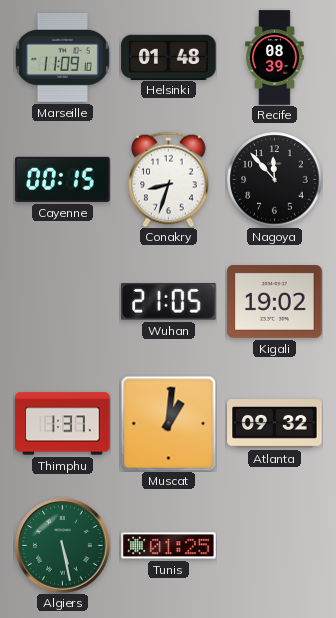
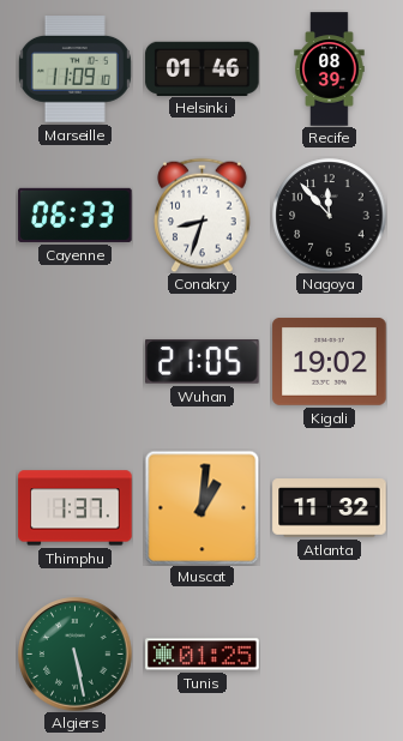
Helsinki: 01:48 -> 01:46 (203, 68)
Cayenne: 00:15 -> 06:33 (76, 215)
Atlanta: 09:32 -> 11:32 (330, 508)
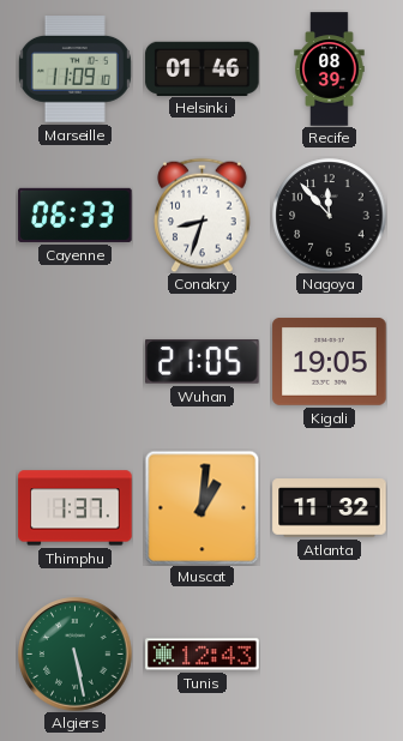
Kigali: 19:02 -> 19:05 (330, 362)
Tunis: 01:25 -> 12:43 (203, 655)
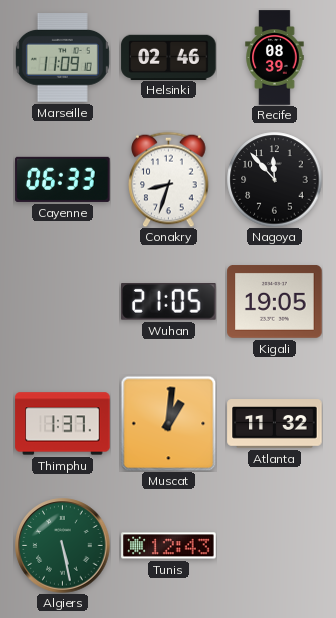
Helsinki: 01:46 -> 02:46 (169, 57)
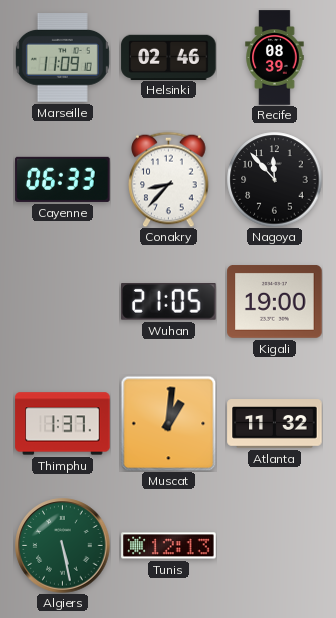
Conakry: 8:33 -> 8:37 (169, 179)
Kigali: 19:05 -> 19:00 (275, 302)
Tunis: 12:43 -> 12:13 (169, 546)
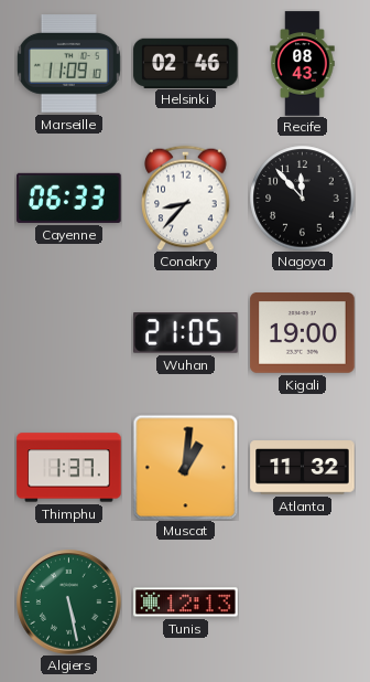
Recife: 08:39 -> 08:43 (303, 64)
